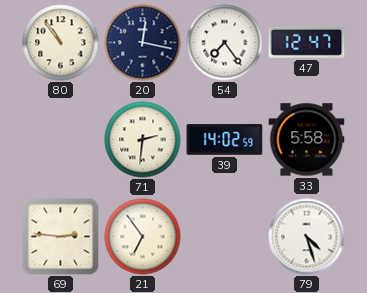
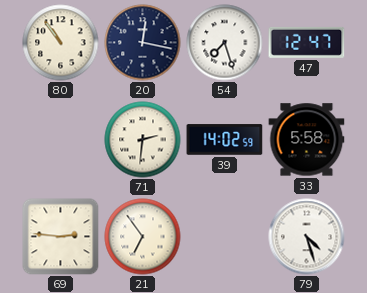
54: 7:24 -> 7:27 (225, 43)
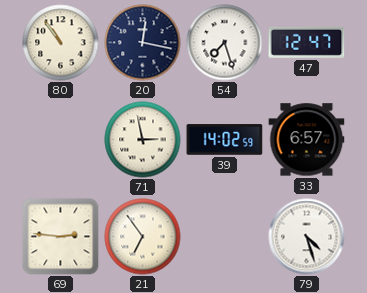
71: 2:31 -> 2:58 (143, 140)
33: 5:58 -> 6:57 (307, 140)
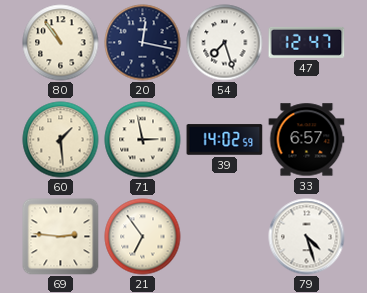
60: none -> 1:29 (61, 140)
